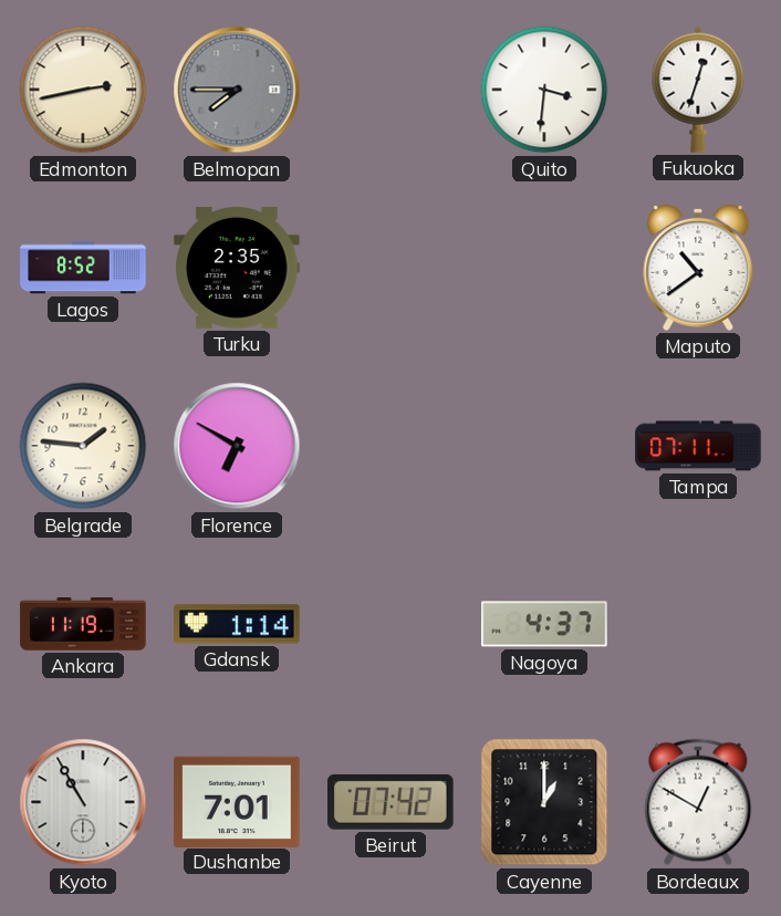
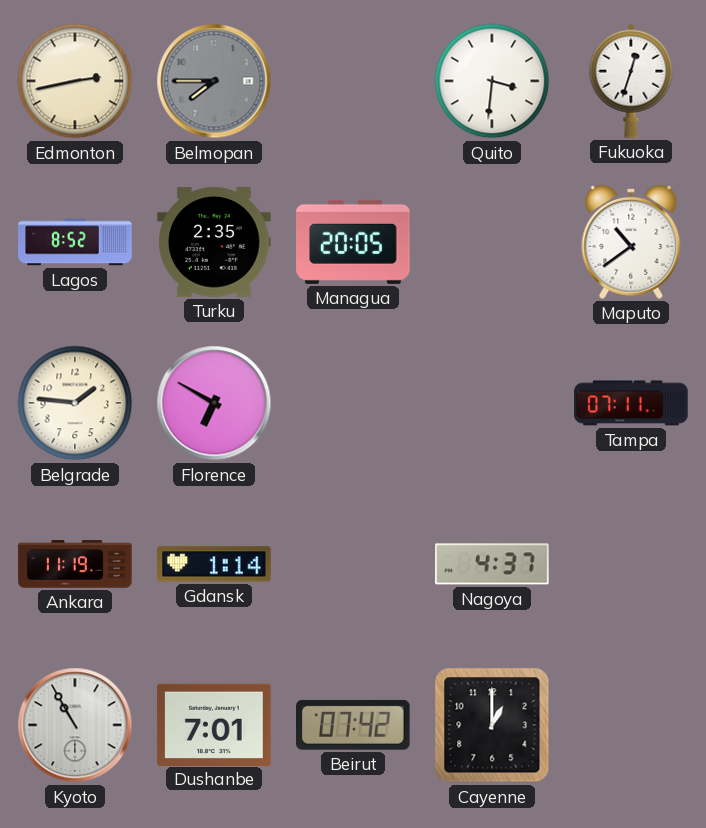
Managua: none -> 20:05 (353, 242)
Bordeaux: 12:50 -> none (698, 802)
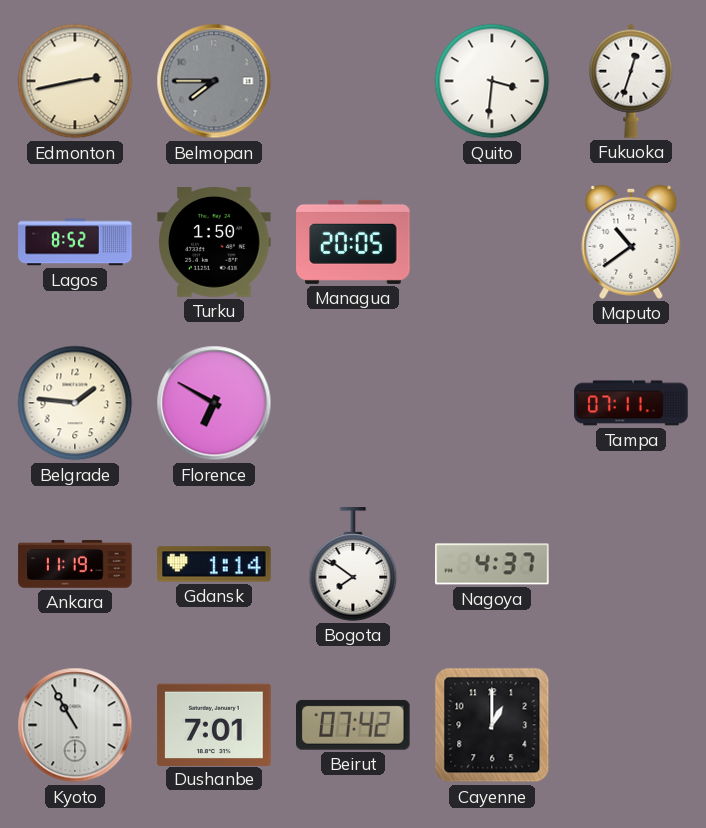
Turku: 2:35 -> 1:50 (214, 243)
Bogota: none -> 7:51 (353, 564)
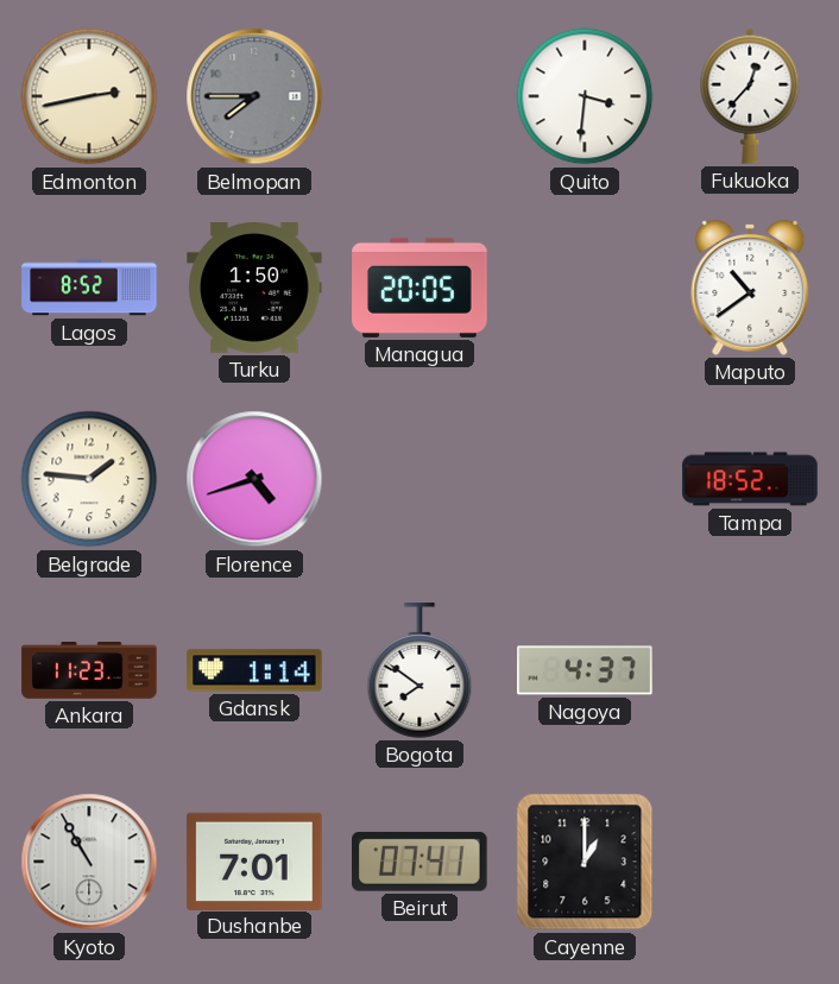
Fukuoka: 12:33 -> 12:37 (750, 96)
Florence: 6:50 -> 4:42 (254, 479)
Tampa: 07:11 -> 18:52 (750, 479)
Ankara: 11:19 -> 11:23 (89, 671)
Beirut: 07:42 -> 07:41 (421, 862)
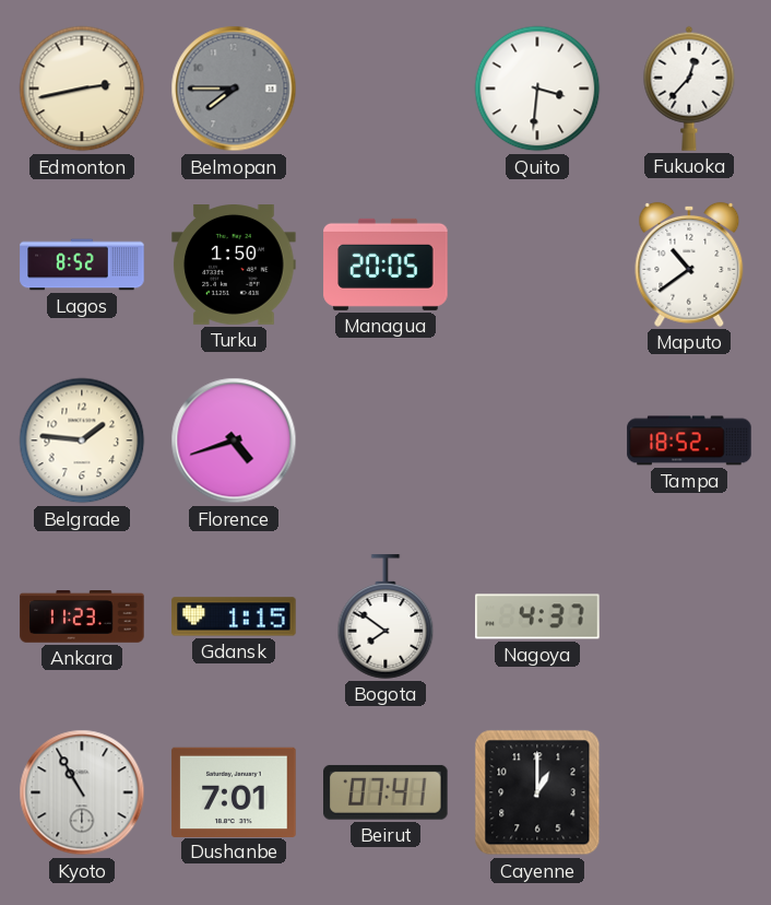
Gdansk: 1:14 -> 1:15 (234, 616)
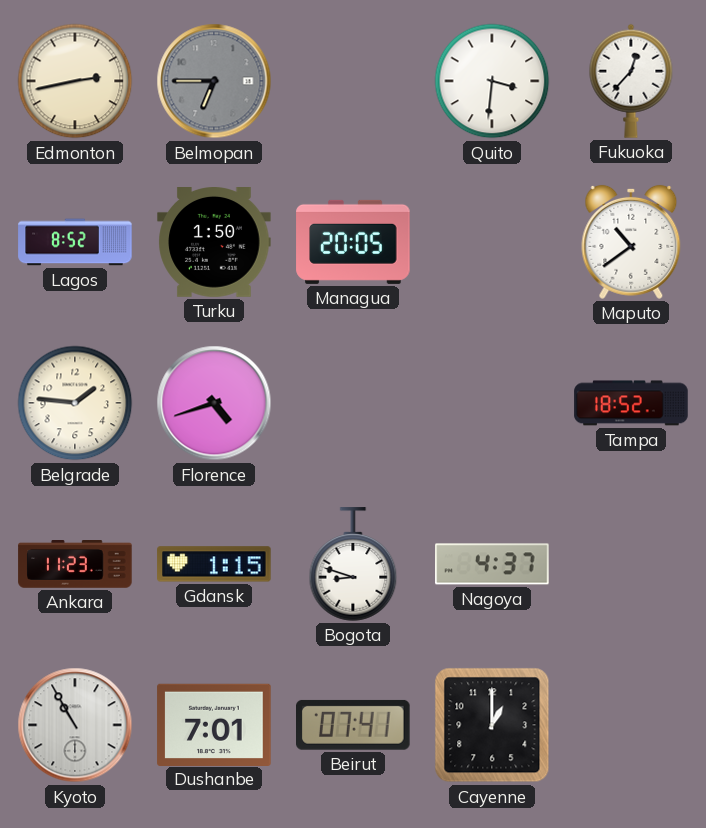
Belmopan: 7:45 -> 6:45 (214, 81)
Bogota: 7:51 -> 8:48 (353, 564)
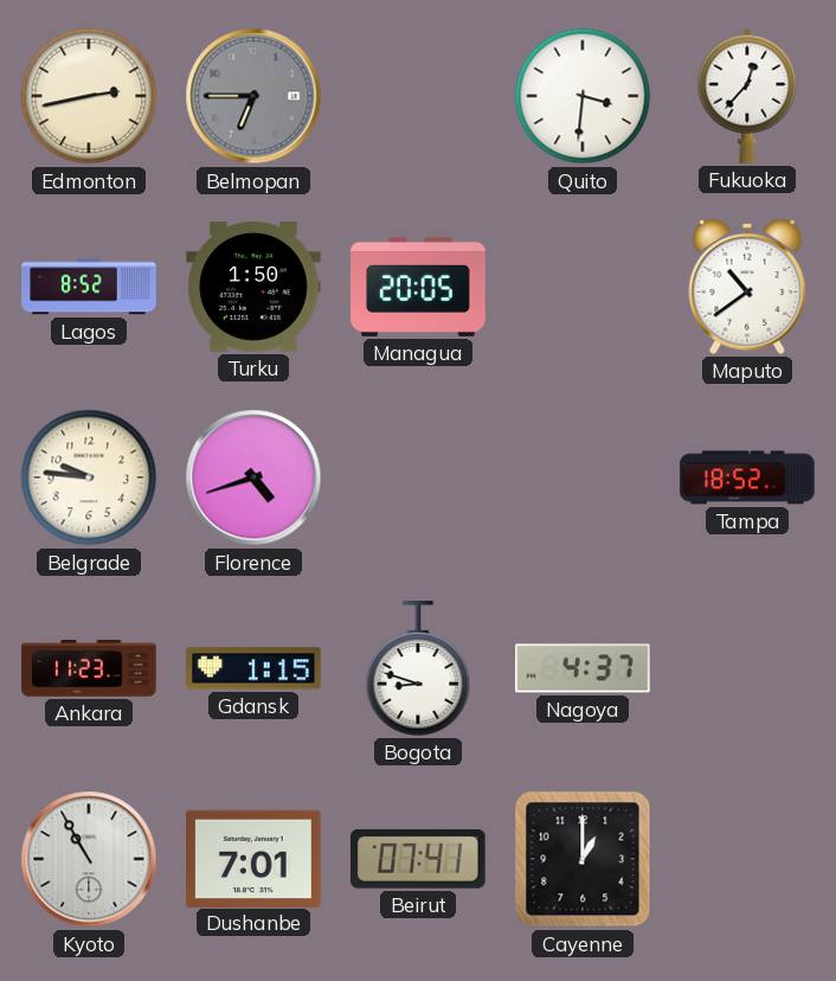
Belgrade: 1:46 -> 9:46 (89, 477)
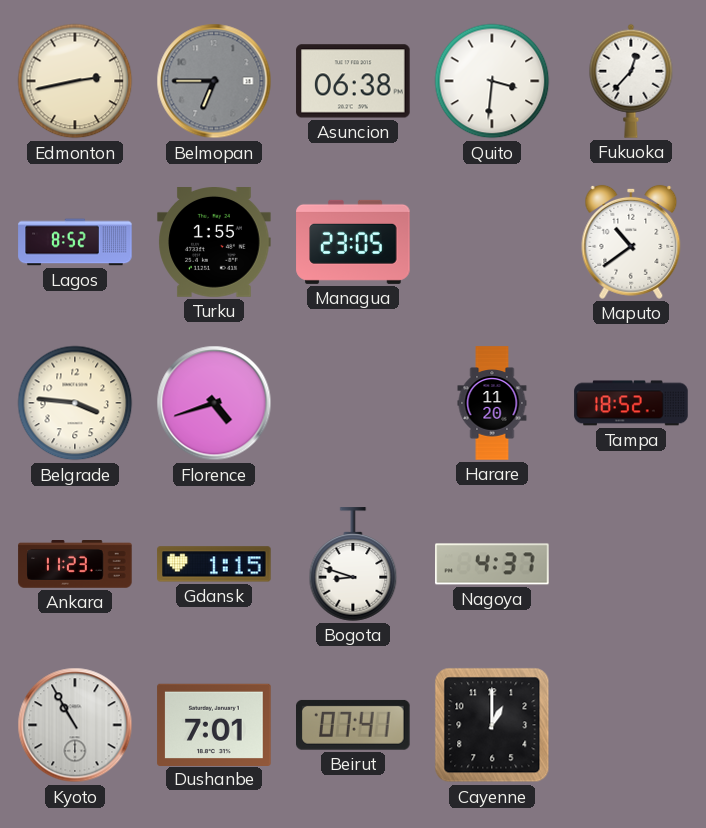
Asuncion: none -> 06:38 (353, 81)
Turku: 1:50 -> 1:55 (214, 243)
Managua: 20:05 -> 23:05 (353, 242)
Belgrade: 9:46 -> 3:46 (75, 403)
Harare: none -> 11:20 (492, 403)
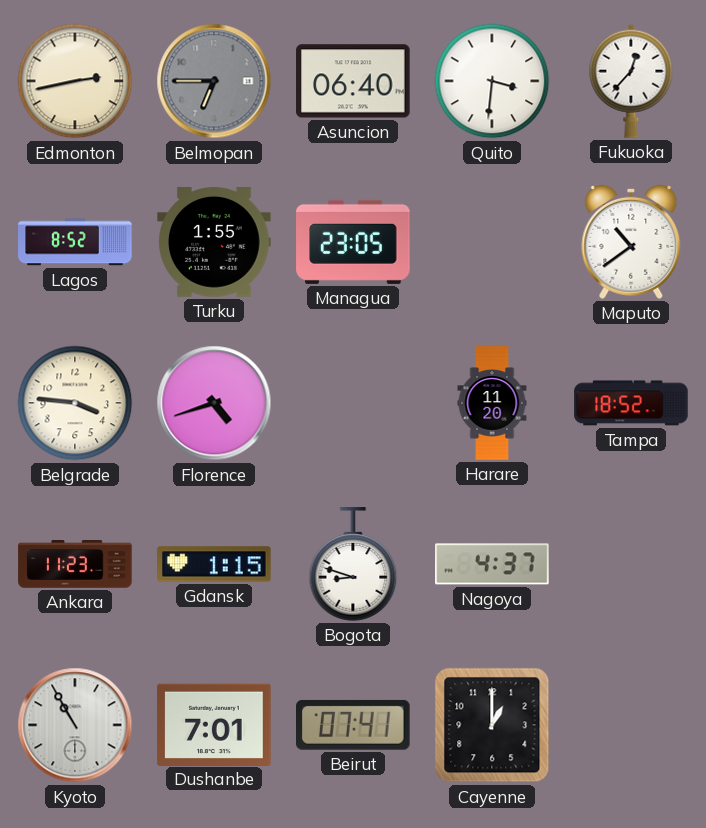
Asuncion: 06:38 -> 06:40 (353, 81)
